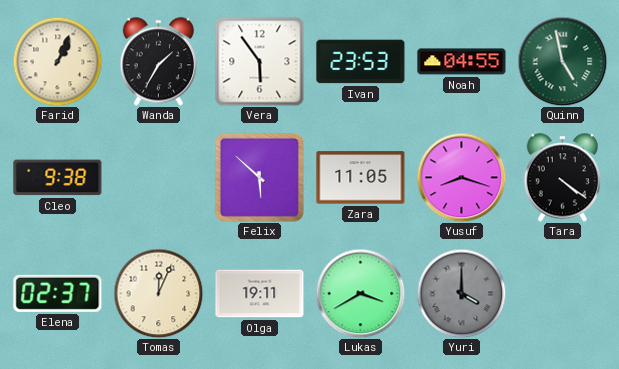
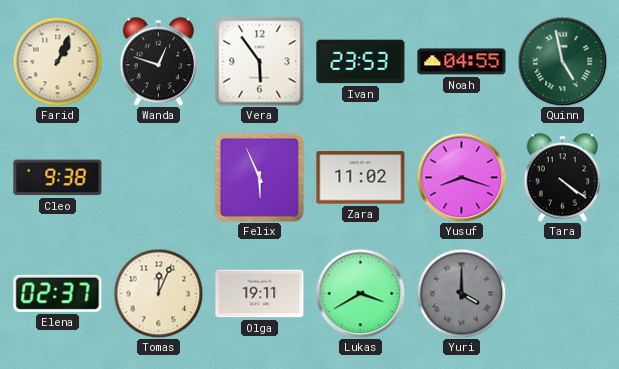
Wanda: 1:35 -> 12:48 (159, 62)
Felix: 5:52 -> 5:56 (259, 177)
Zara: 11:05 -> 11:02 (361, 178)
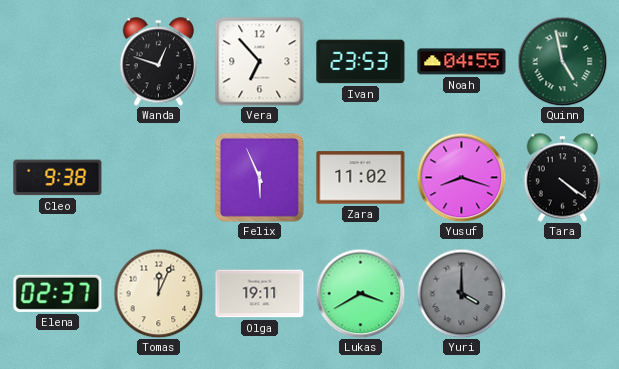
Farid: 1:04 -> none (57, 61)
Vera: 5:54 -> 6:53 (259, 61)
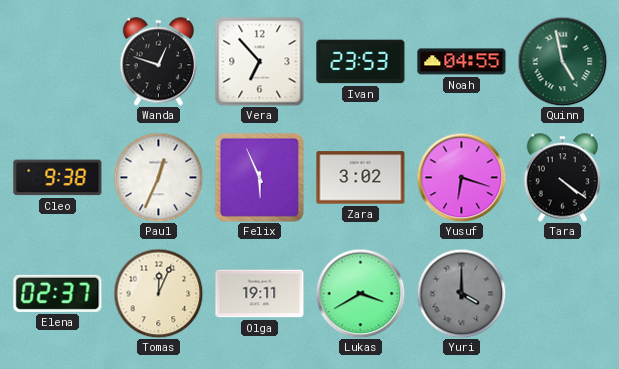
Paul: none -> 12:34 (158, 177)
Zara: 11:02 -> 3:02 (361, 178)
Yusuf: 8:18 -> 6:18 (461, 177)
